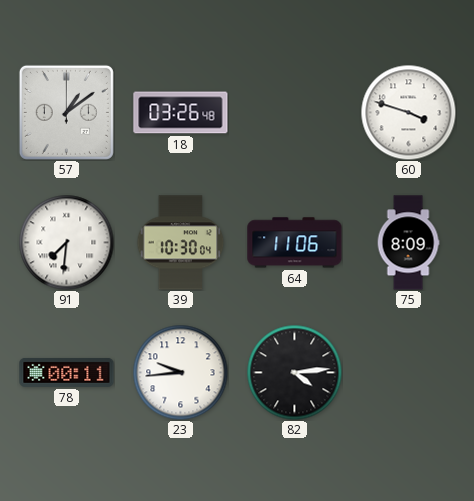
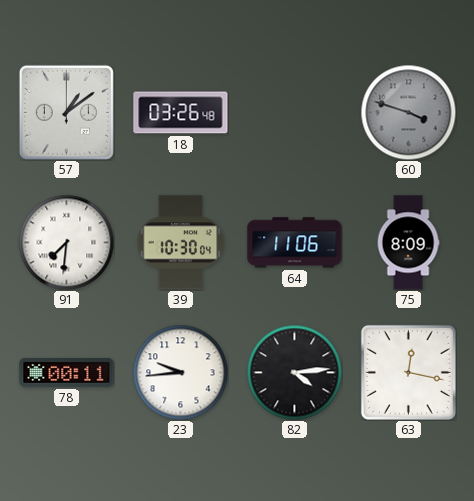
60 dial: white -> grey (408, 112)
63: none -> 12:17 (408, 372)
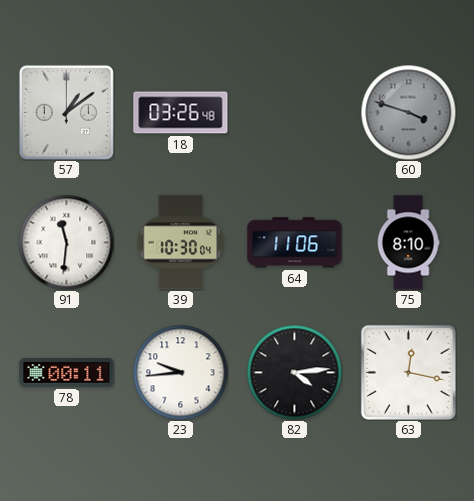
91: 7:31 -> 11:31 (66, 242)
75: 8:09 -> 8:10 (408, 243)
